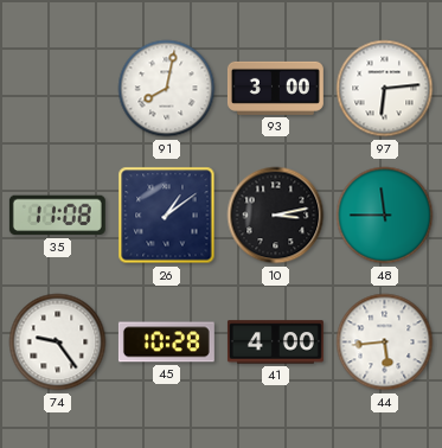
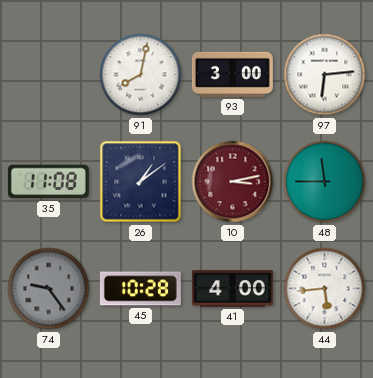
10 dial: black -> burgundy (233, 182)
74 dial: white -> grey (49, 289)
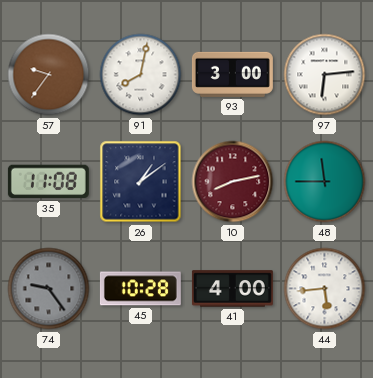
57: none -> 9:36 (49, 75)
10: 3:13 -> 8:13 (233, 182)
